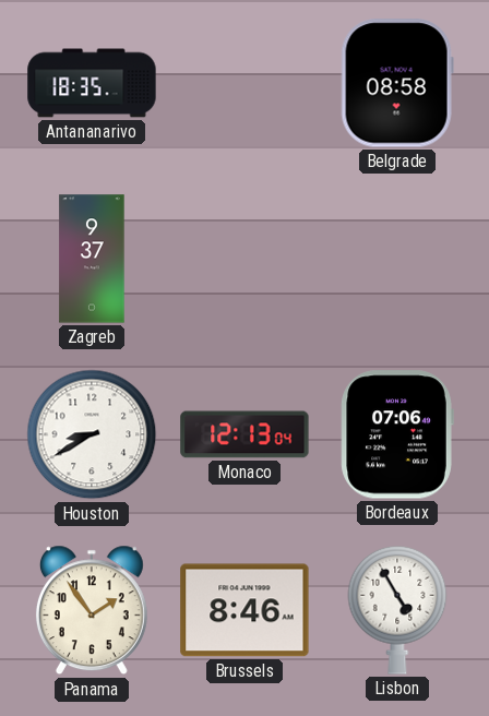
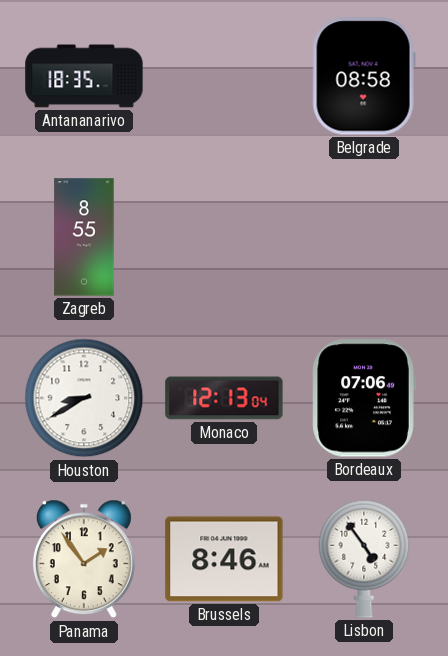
Zagreb: 9:37 -> 8:55 (84, 237)
Lisbon: 4:55 -> 4:54 (364, 559)
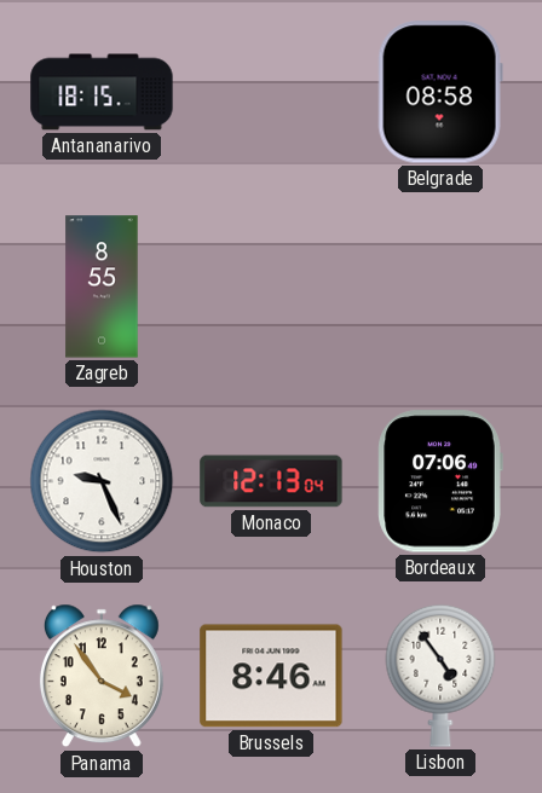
Antananarivo: 18:35 -> 18:15 (102, 92)
Houston: 8:40 -> 9:26 (102, 481)
Panama: 1:54 -> 3:54 (102, 676)
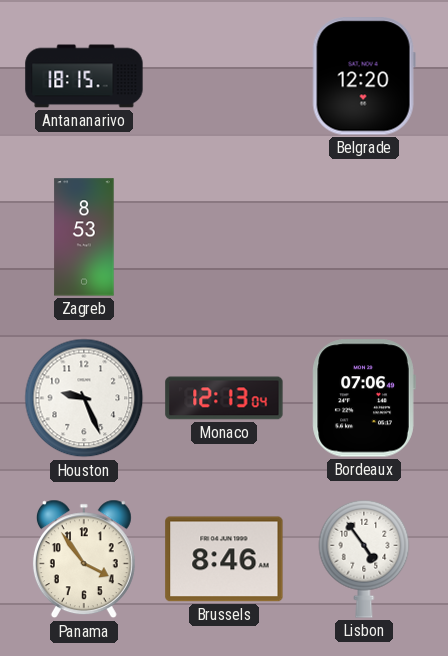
Belgrade: 08:58 -> 12:20 (364, 76)
Zagreb: 8:55 -> 8:53 (84, 237)
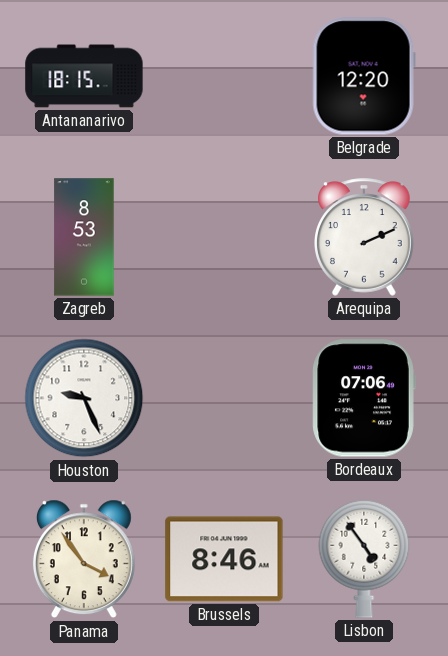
Arequipa: none -> 2:11 (365, 237)
Monaco: 12:13 -> none (224, 398)
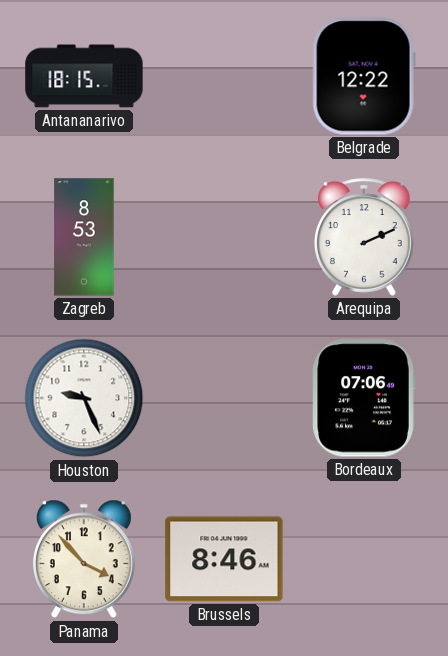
Belgrade: 12:20 -> 12:22 (364, 76)
Panama: 3:54 -> 3:53 (84, 559)
Lisbon: 4:54 -> none (364, 559)
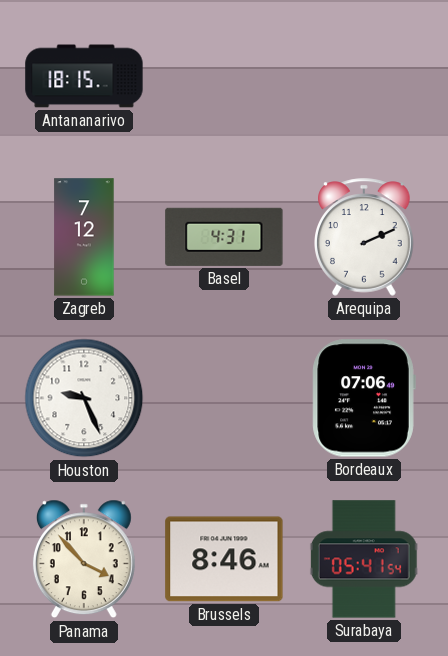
Belgrade: 12:22 -> none (364, 76)
Zagreb: 8:53 -> 7:12 (84, 237)
Basel: none -> 4:31 (224, 237)
Surabaya: none -> 05:41 (364, 559)
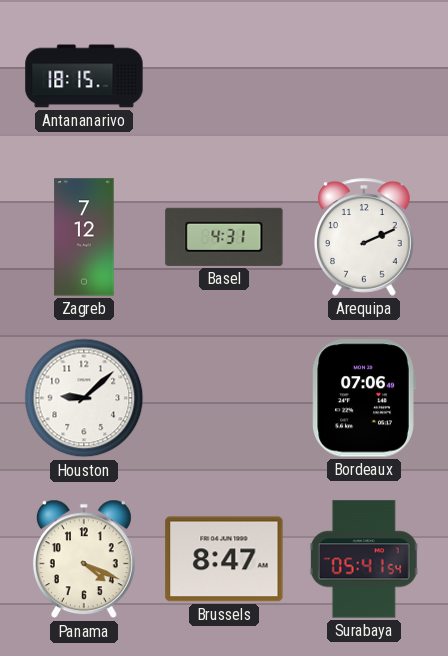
Houston: 9:26 -> 9:08 (84, 398)
Panama: 3:53 -> 4:19 (84, 559)
Brussels: 8:46 -> 8:47 (224, 559)
